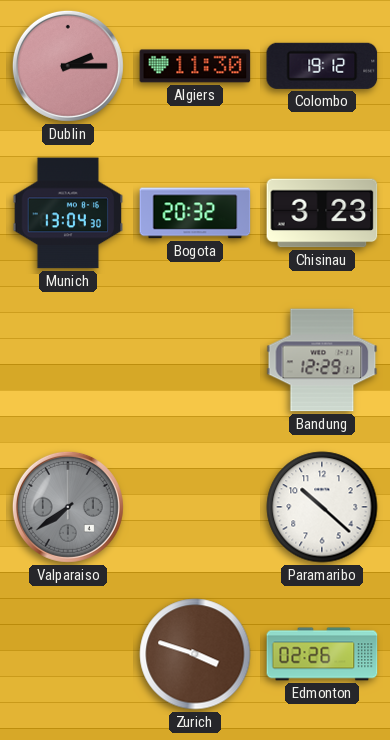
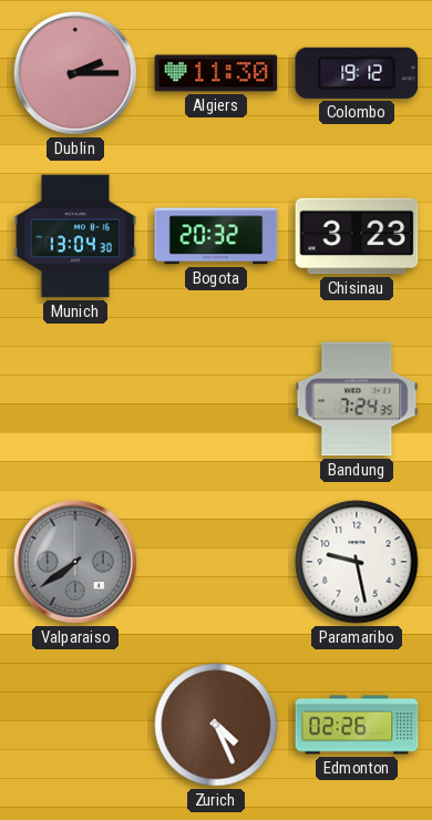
Bandung: 12:29 -> 7:24 (357, 399)
Paramaribo: 10:22 -> 9:28 (357, 562)
Zurich: 3:48 -> 4:26 (216, 725)
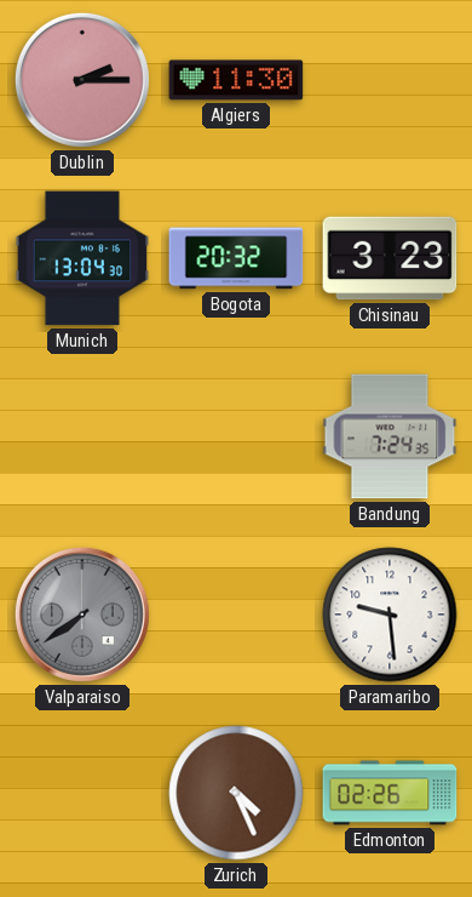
Colombo: 19:12 -> none (357, 73)
Paramaribo: 9:28 -> 9:29 (390, 615)
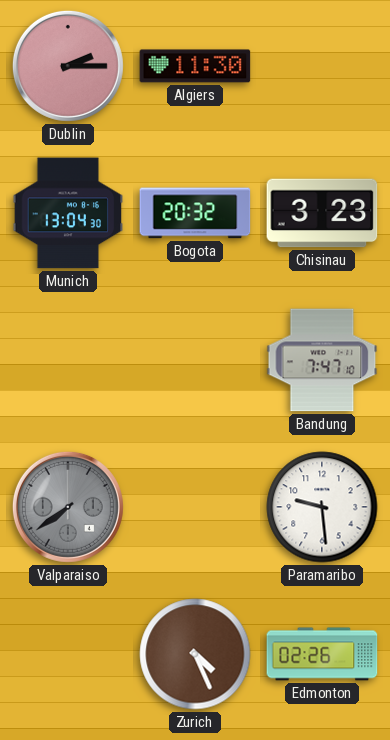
Bandung: 7:24 -> 7:47 (322, 360)
